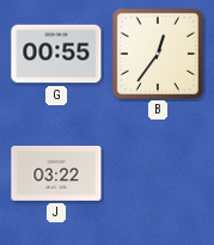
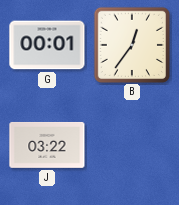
G: 00:55 -> 00:01 (47, 45)
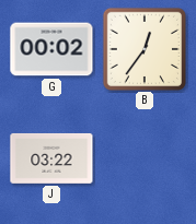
G: 00:01 -> 00:02 (51, 49)
